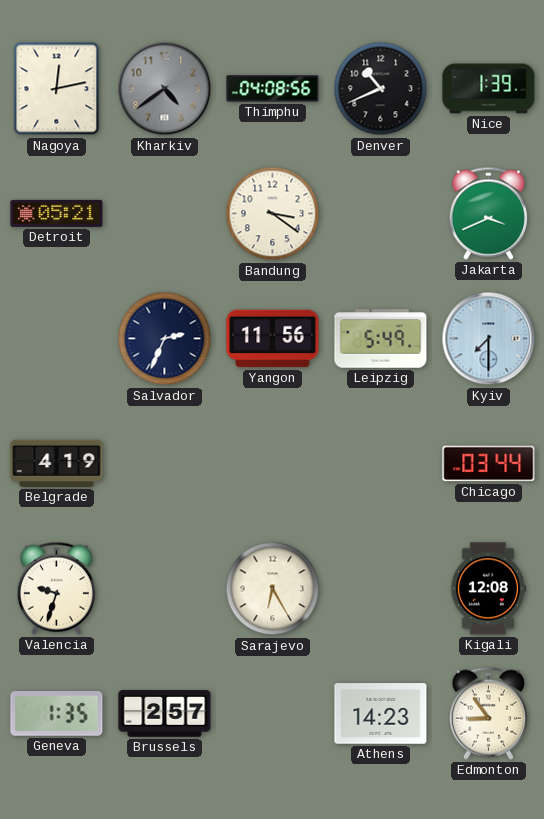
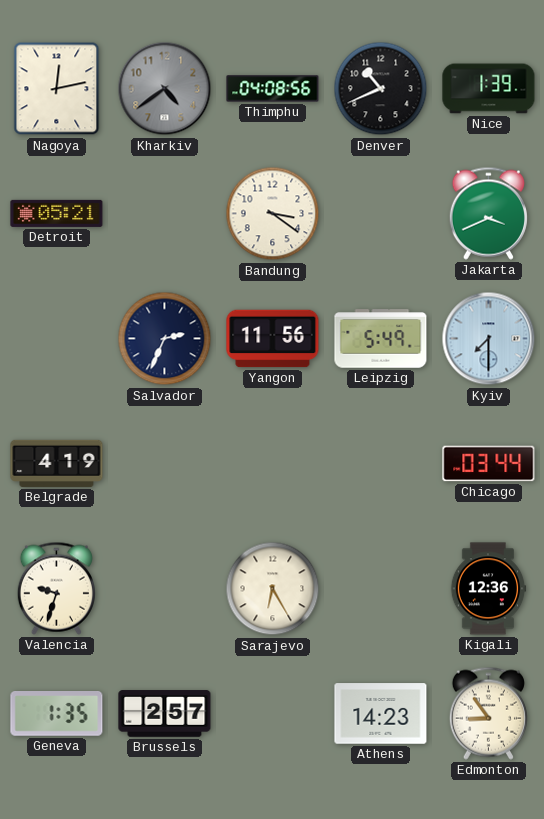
Kigali: 12:08 -> 12:36 (488, 589)
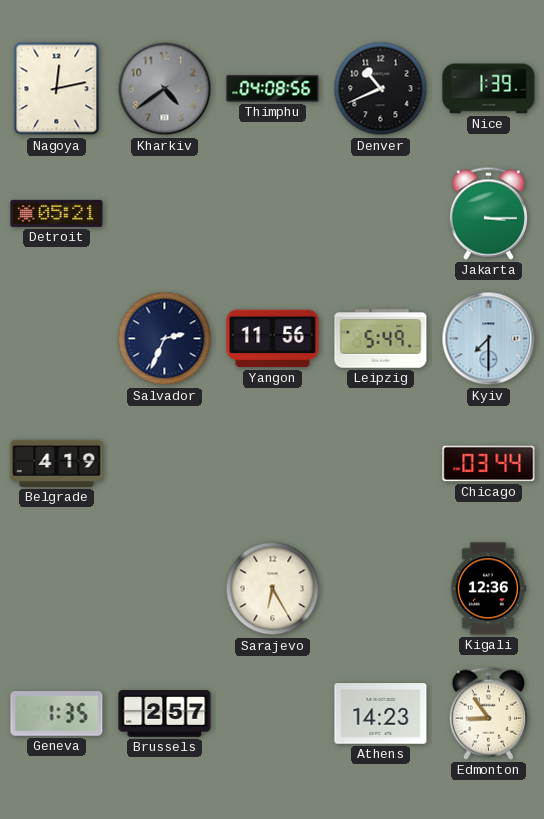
Bandung: 3:21 -> none (273, 214)
Jakarta: 3:41 -> 3:15 (488, 213)
Valencia: 9:33 -> none (56, 588)
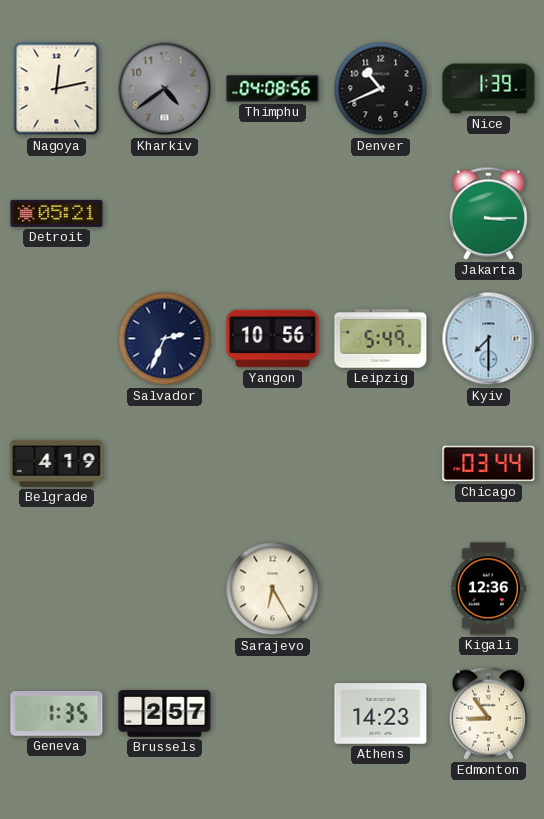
Yangon: 11:56 -> 10:56 (273, 339)
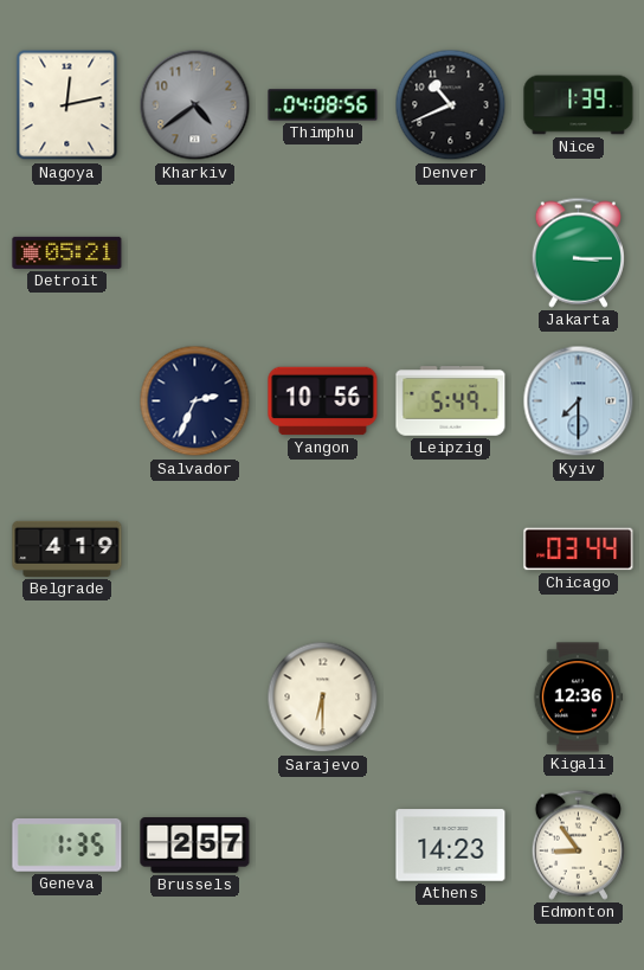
Sarajevo: 6:25 -> 6:30 (323, 698)
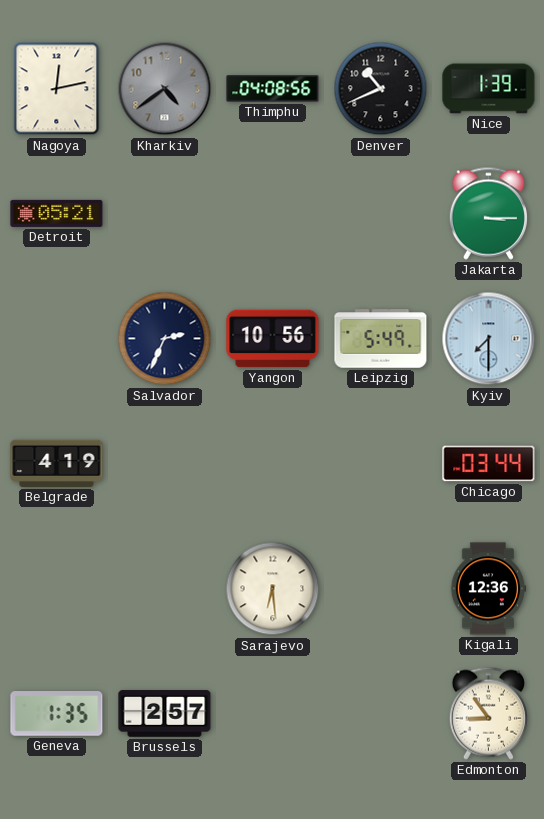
Sarajevo: 6:30 -> 6:29 (273, 589)
Athens: 14:23 -> none (451, 846)
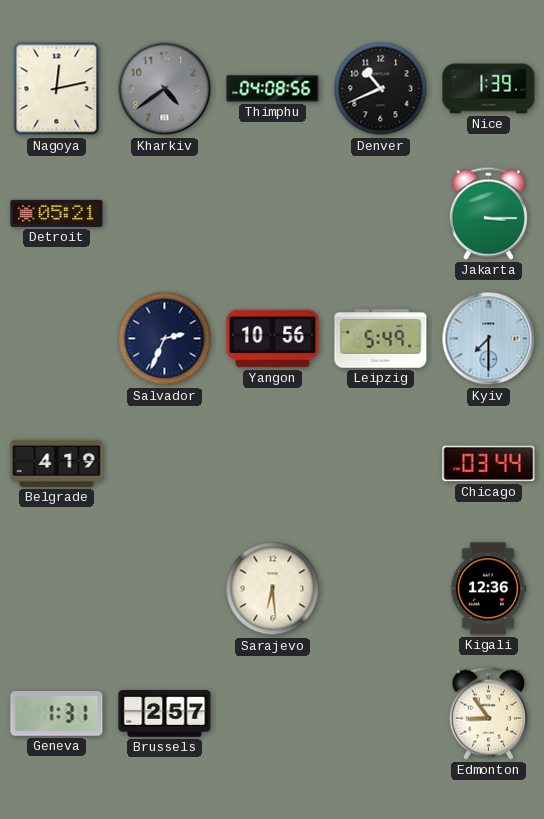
Geneva: 1:35 -> 1:31 (57, 714)
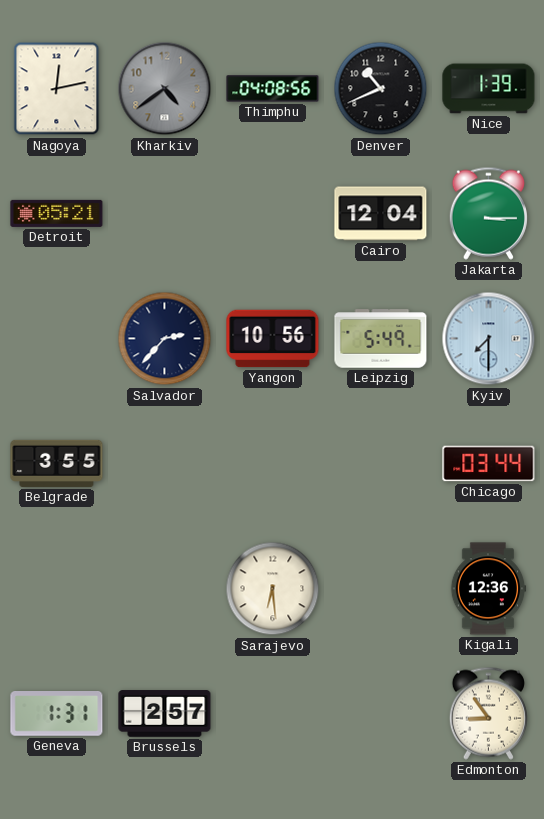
Cairo: none -> 12:04 (381, 214)
Salvador: 2:34 -> 2:37 (165, 339)
Belgrade: 4:19 -> 3:55 (57, 463)
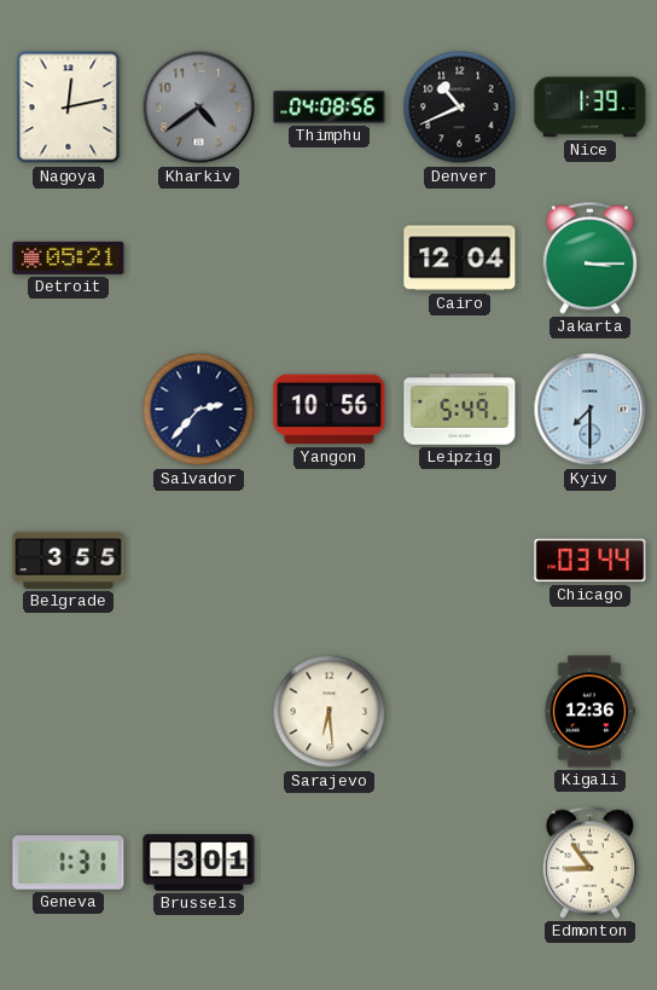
Brussels: 2:57 -> 3:01 (199, 863)
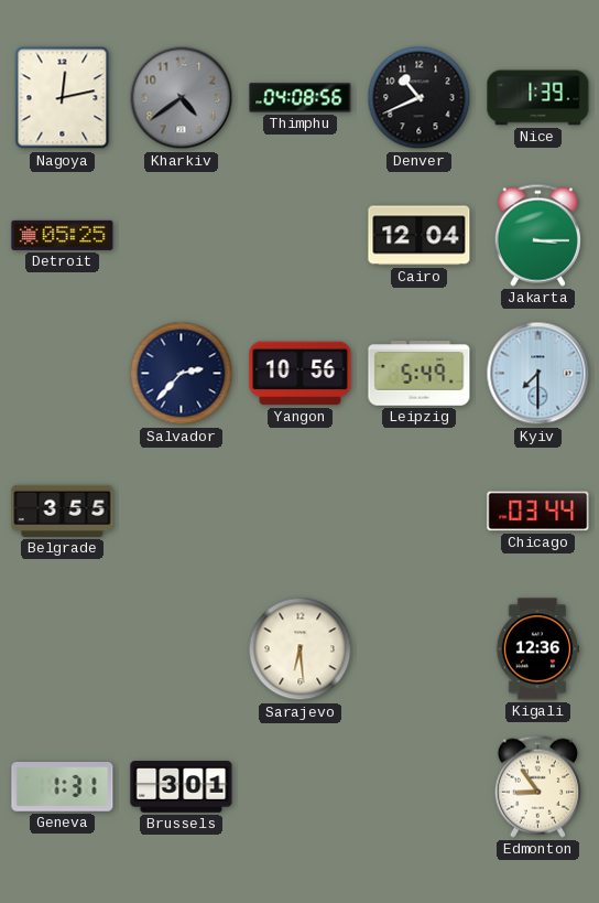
Detroit: 05:21 -> 05:25 (63, 235)
